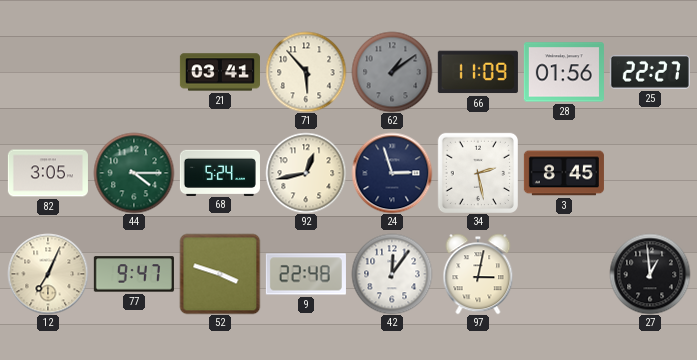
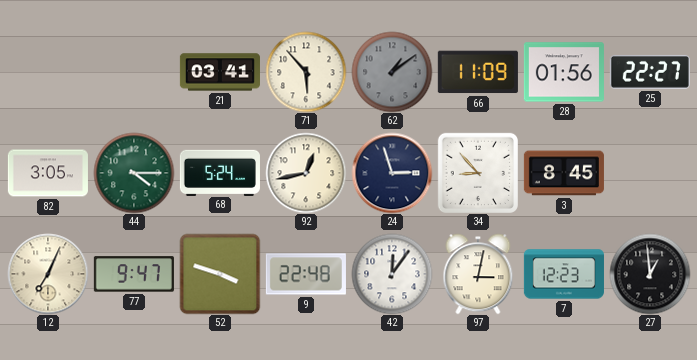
34: 2:28 -> 8:53 (478, 173)
7: none -> 12:23 (564, 274)
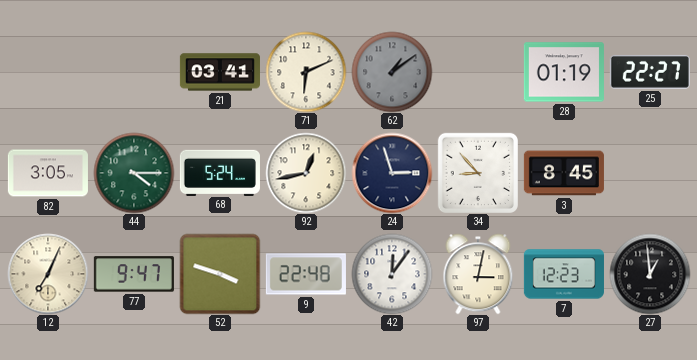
71: 5:53 -> 6:11 (306, 72)
66: 11:09 -> none (478, 72)
28: 01:56 -> 01:19 (564, 72)
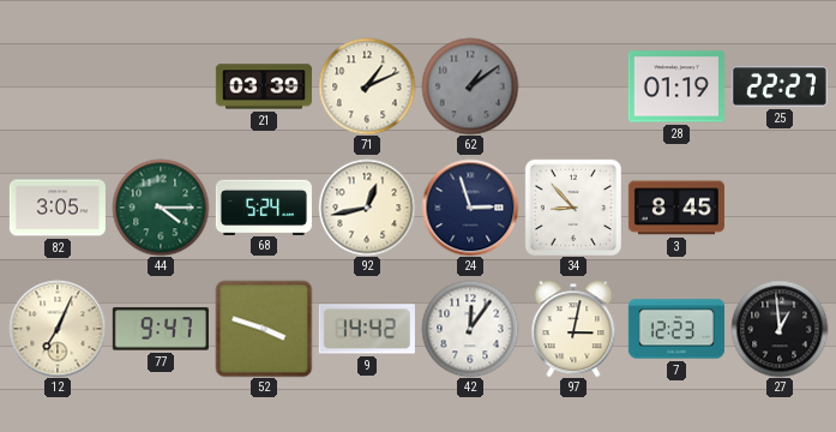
21: 03:41 -> 03:39 (264, 86)
71: 6:11 -> 1:11 (367, 86)
9: 22:48 -> 14:42 (367, 329)
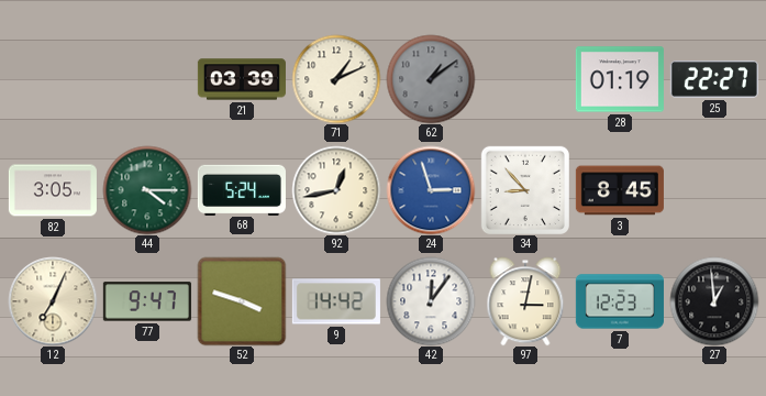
24 dial: navy -> blue (431, 190)
